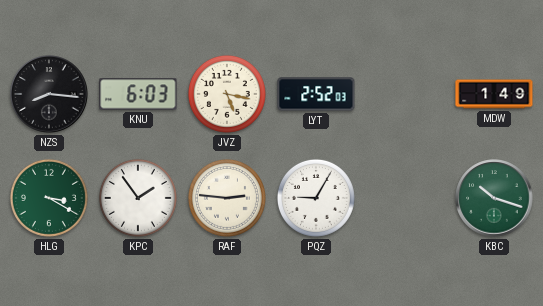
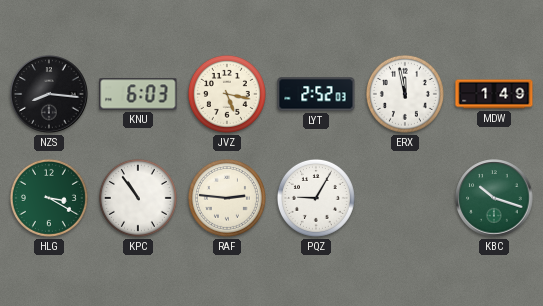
ERX: none -> 11:58 (405, 94)
KPC: 1:54 -> 10:54 (138, 198)
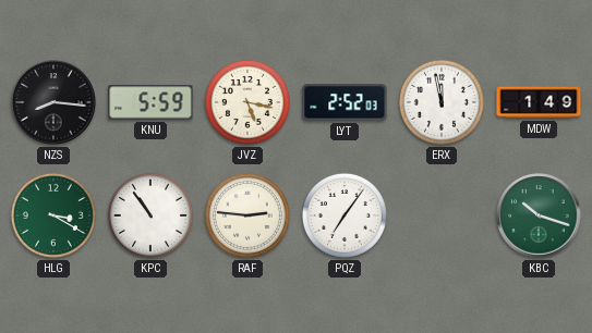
KNU: 6:03 -> 5:59 (150, 102)
PQZ: 9:05 -> 7:06 (345, 215)
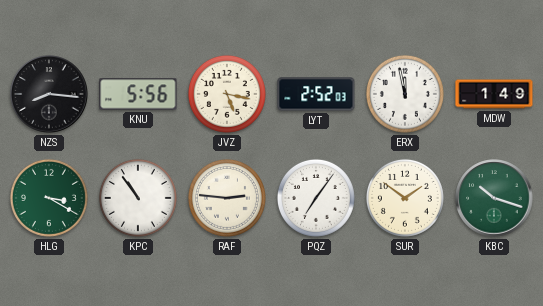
KNU: 5:59 -> 5:56 (138, 94)
SUR: none -> 1:51 (405, 198)
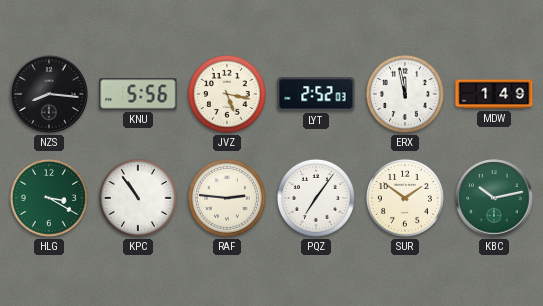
KBC: 10:18 -> 10:13 (494, 198)
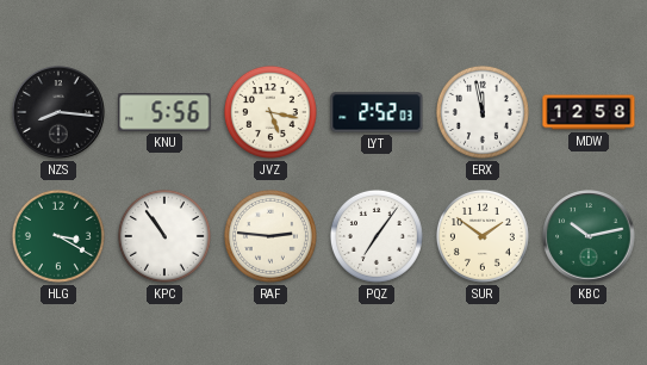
MDW: 1:49 -> 12:58 (589, 112)
